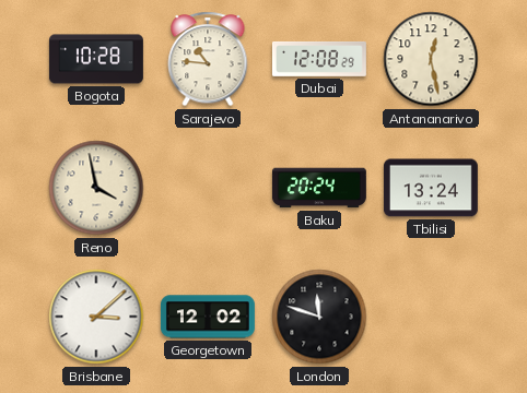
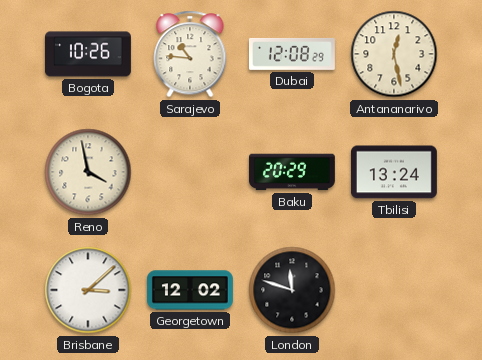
Bogota: 10:28 -> 10:26 (88, 54)
Baku: 20:24 -> 20:29 (292, 172)
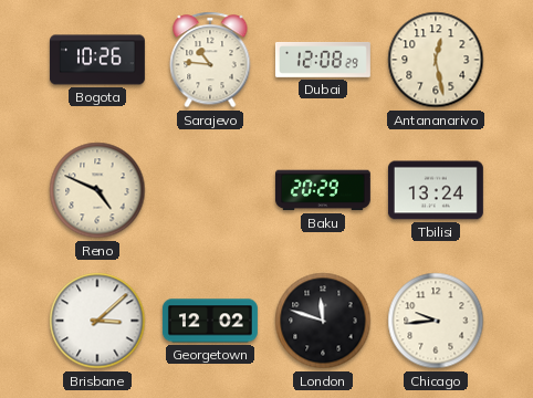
Reno: 3:58 -> 4:49 (97, 190)
Chicago: none -> 9:44 (436, 321)
